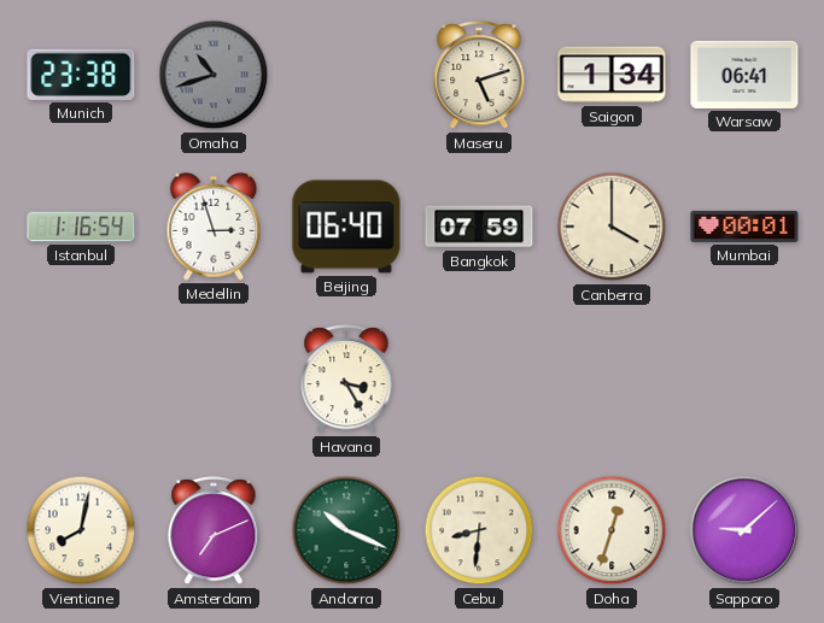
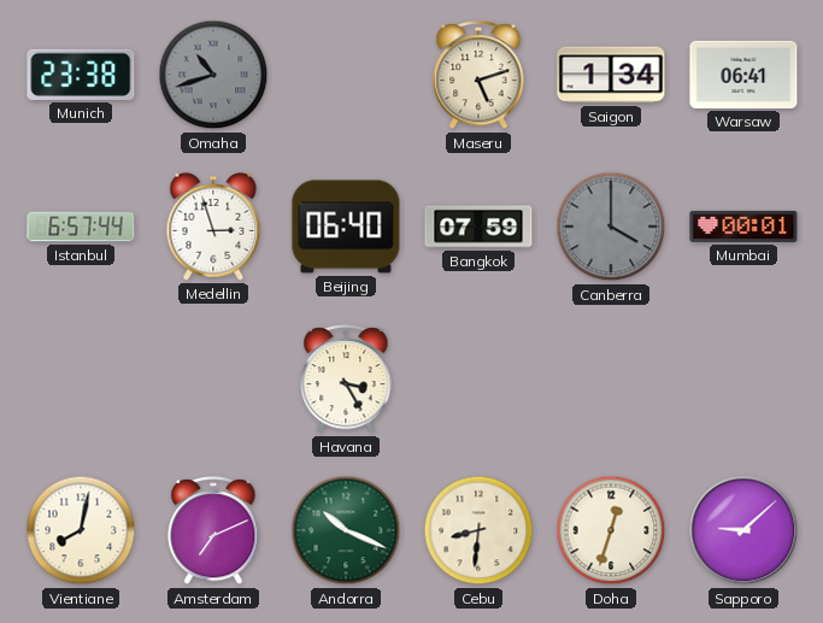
Istanbul: 1:16 -> 6:57 (81, 227)
Canberra dial: cream -> grey (611, 227)
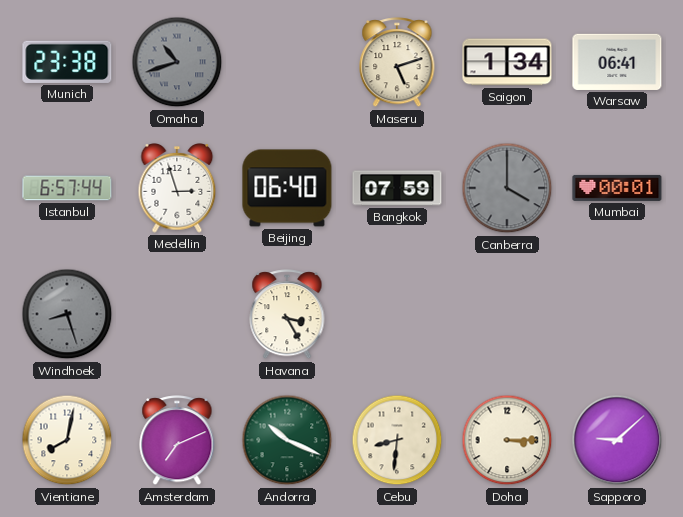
Windhoek: none -> 8:27 (67, 314)
Doha: 12:33 -> 3:15 (507, 440)
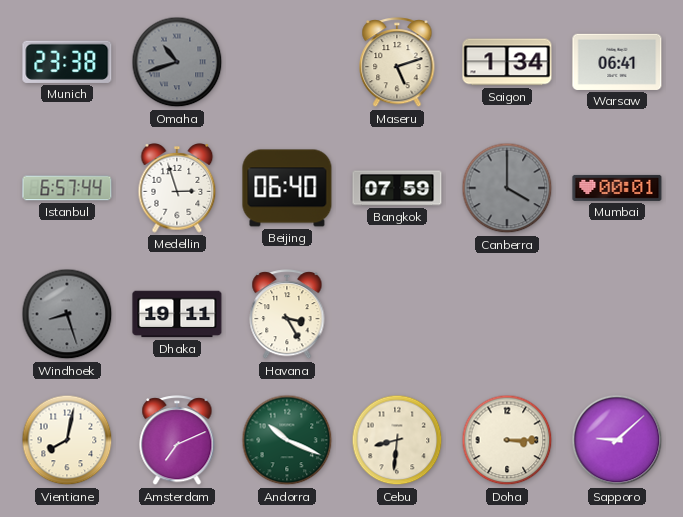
Dhaka: none -> 19:11 (177, 314)
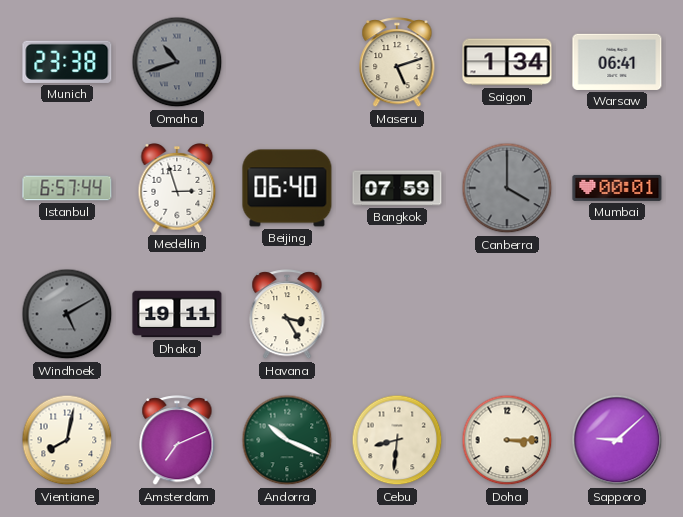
Windhoek: 8:27 -> 5:10 (67, 314)
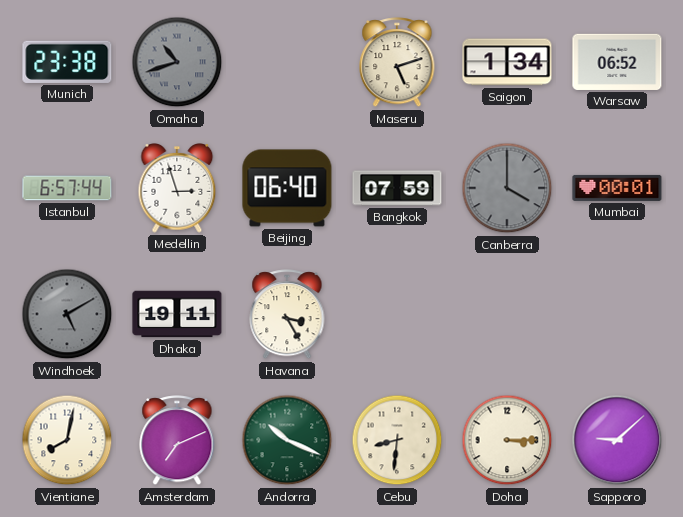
Warsaw: 06:41 -> 06:52 (617, 62)
